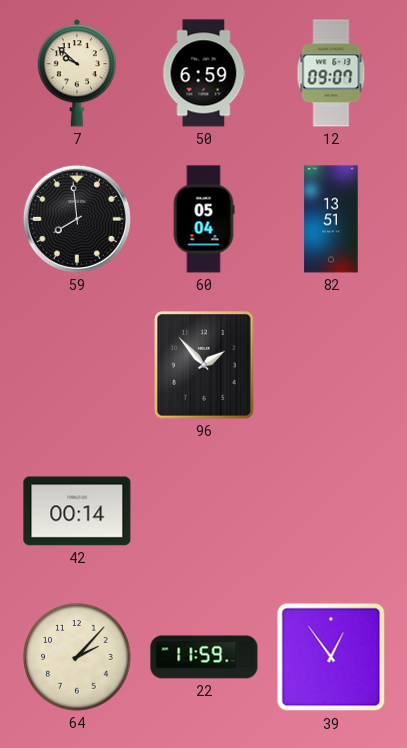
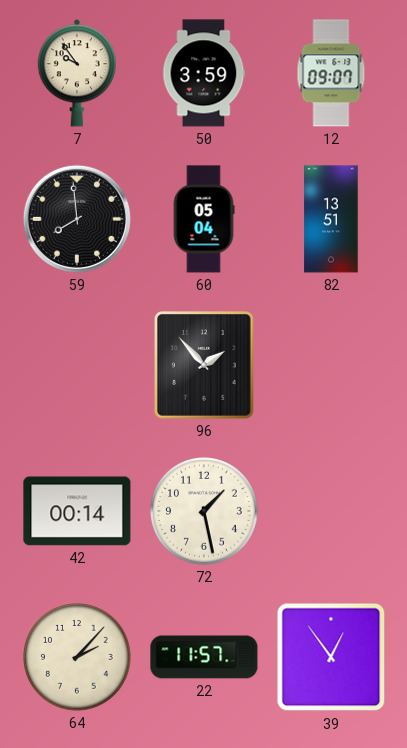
7: 9:52 -> 9:54 (76, 73)
50: 6:59 -> 3:59 (204, 73)
72: none -> 1:28 (204, 511)
22: 11:59 -> 11:57 (204, 657)
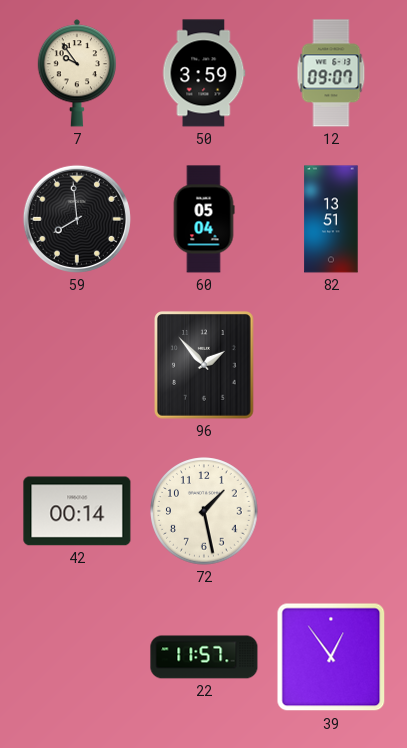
64: 2:07 -> none (77, 657)
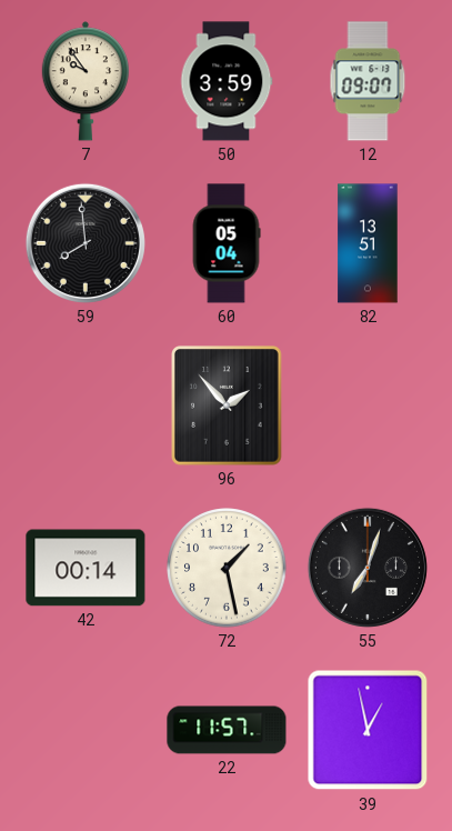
55: none -> 7:03 (368, 568)
39: 12:54 -> 12:58 (368, 730)
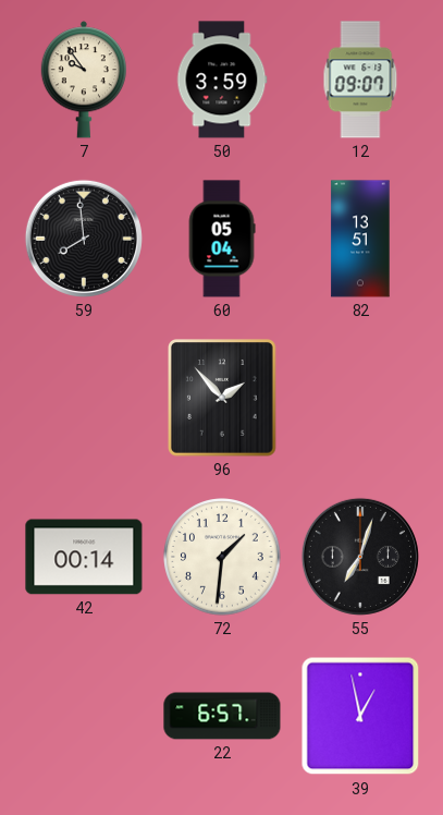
72: 1:28 -> 1:31 (222, 557)
22: 11:57 -> 6:57 (222, 716)
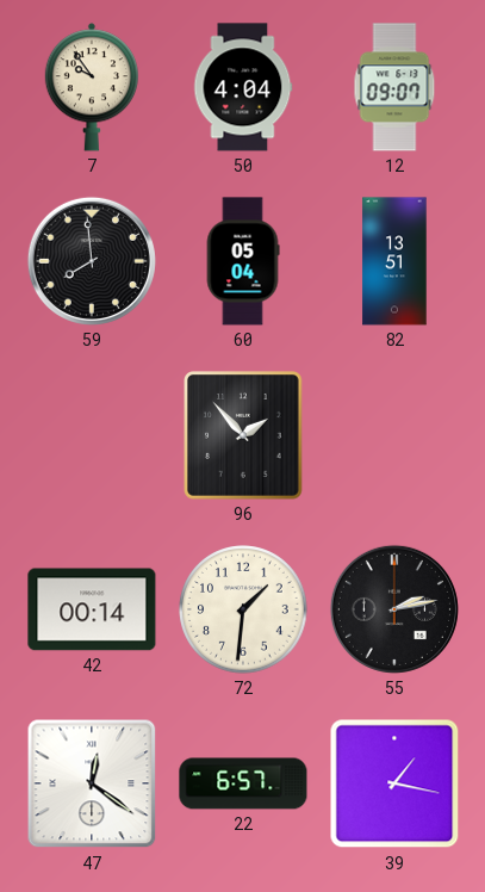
50: 3:59 -> 4:04 (243, 87)
55: 7:03 -> 2:13 (394, 609)
47: none -> 12:21 (92, 783)
39: 12:58 -> 1:17 (394, 783)
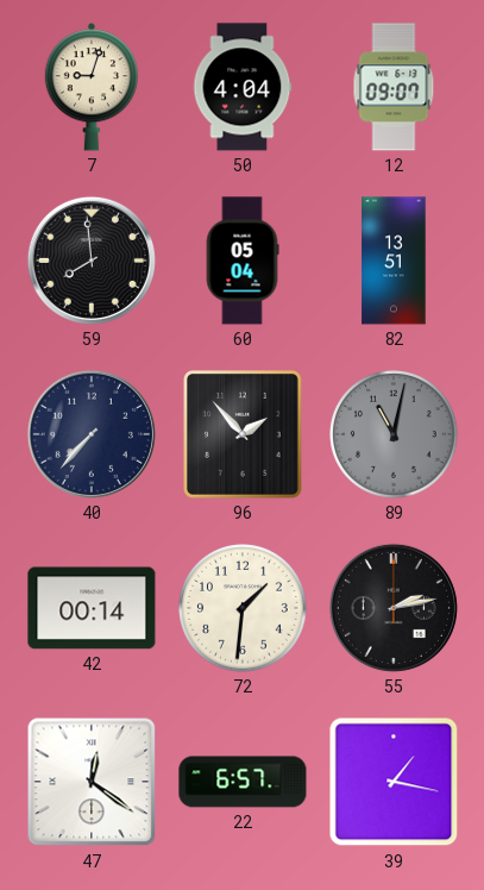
7: 9:54 -> 9:03 (90, 87)
40: none -> 7:37 (92, 434)
89: none -> 11:02 (394, 434)
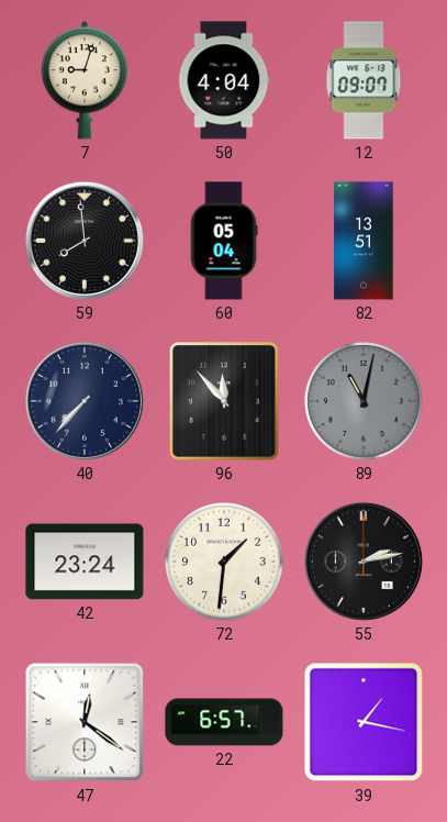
96: 1:53 -> 11:53 (225, 402)
42: 00:14 -> 23:24 (85, 562)
